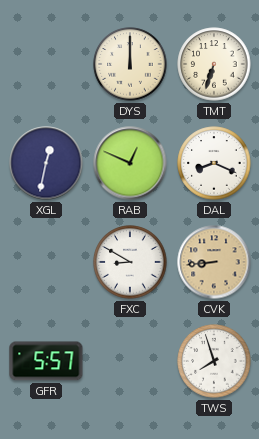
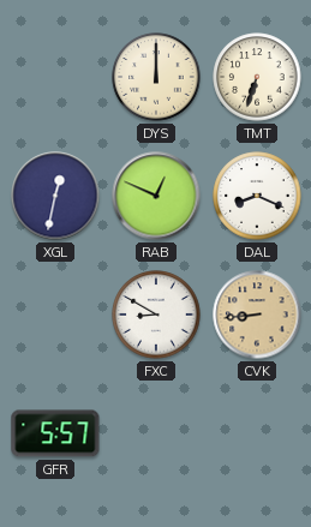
TWS: 7:57 -> none (214, 361)
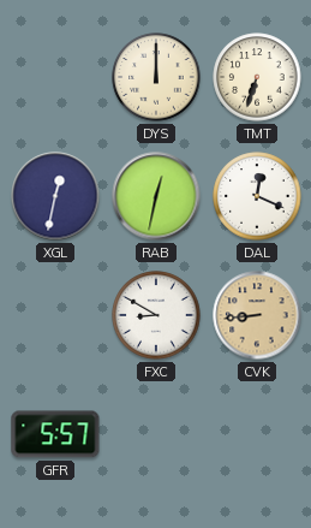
RAB: 12:49 -> 12:32 (156, 196)
DAL: 8:19 -> 12:19 (257, 196)
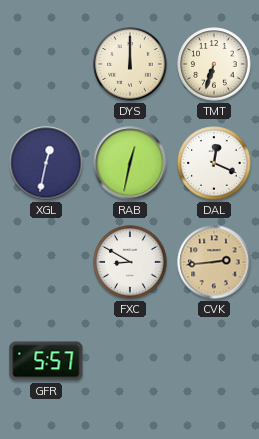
CVK: 8:44 -> 2:44 (214, 262)
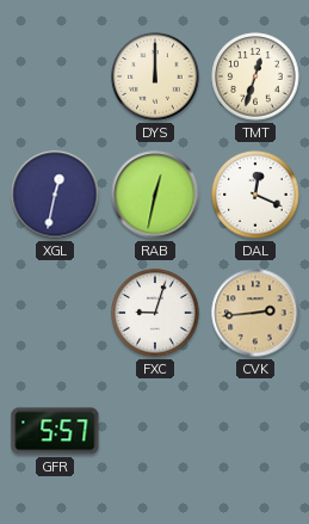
TMT: 6:33 -> 12:33 (255, 76)
FXC: 8:50 -> 9:03 (155, 313)
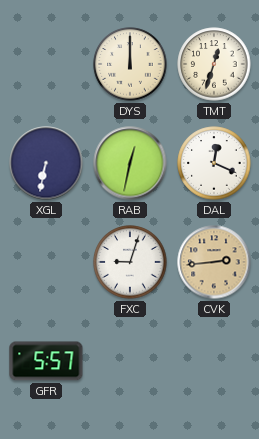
XGL: 12:32 -> 6:32 (46, 163)
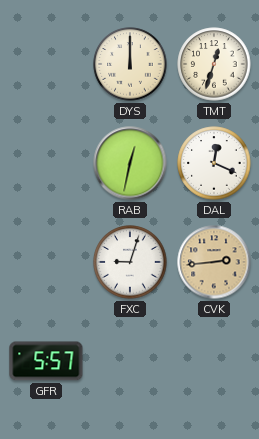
XGL: 6:32 -> none (46, 163)
